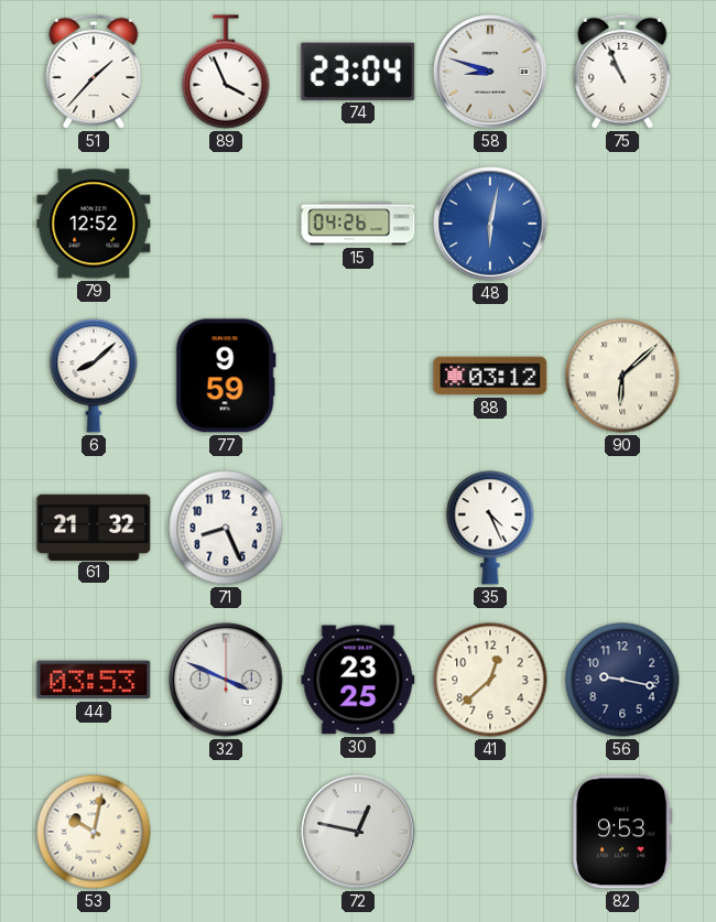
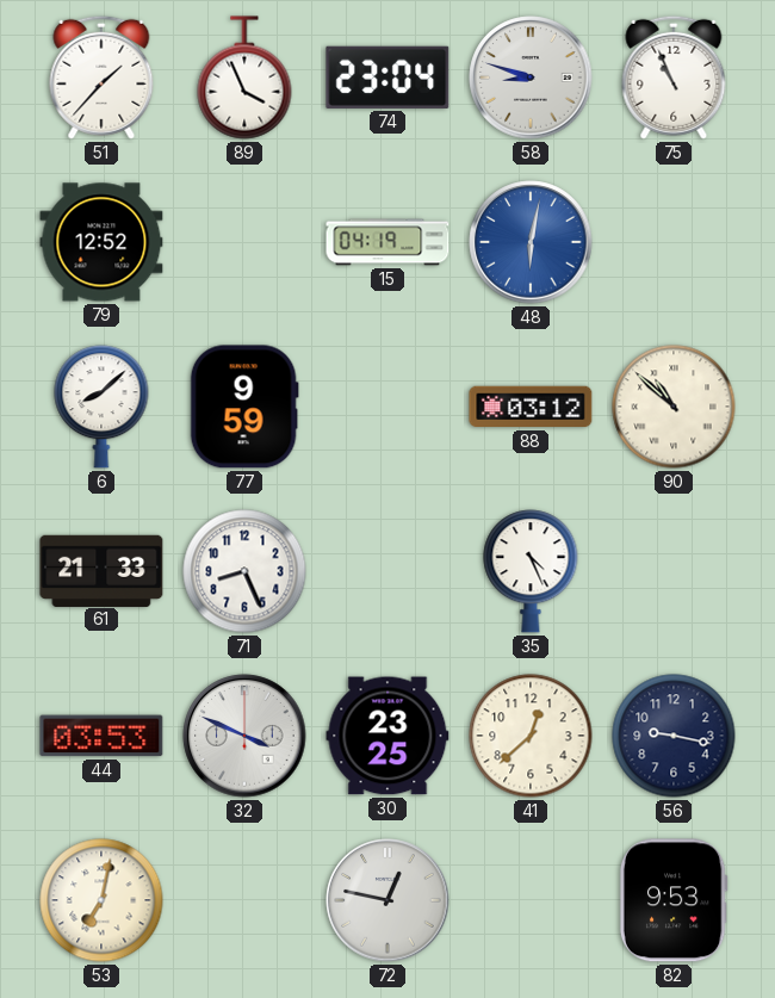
15: 04:26 -> 04:19 (387, 242)
90: 6:08 -> 10:52 (674, 407)
61: 21:32 -> 21:33 (101, 570)
53: 10:02 -> 7:02 (101, 900)
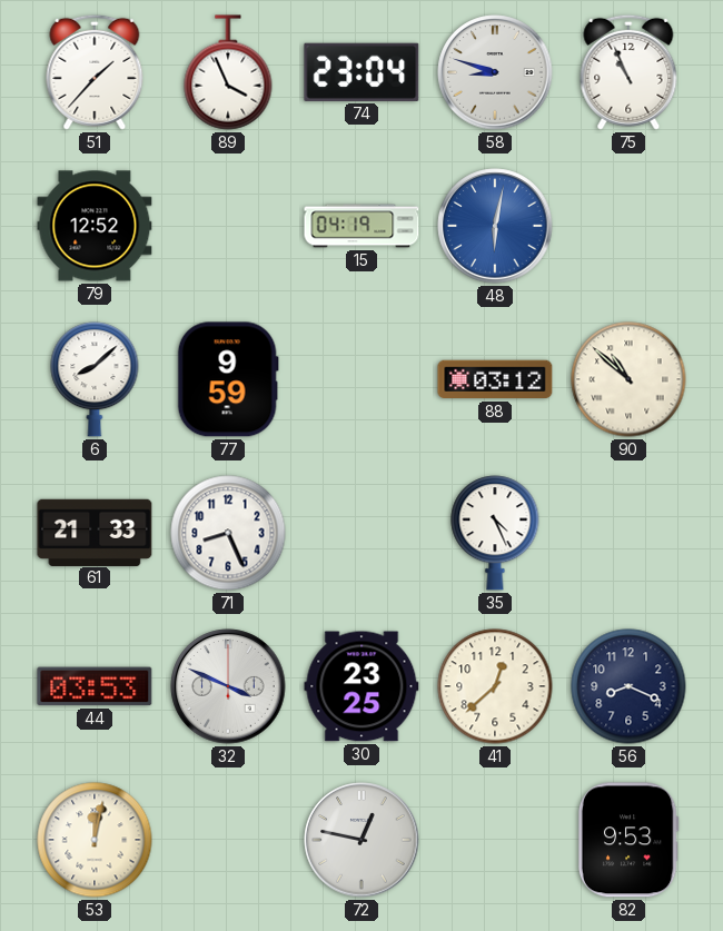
56: 9:17 -> 8:19 (628, 686)
53: 7:02 -> 12:02 (95, 840)
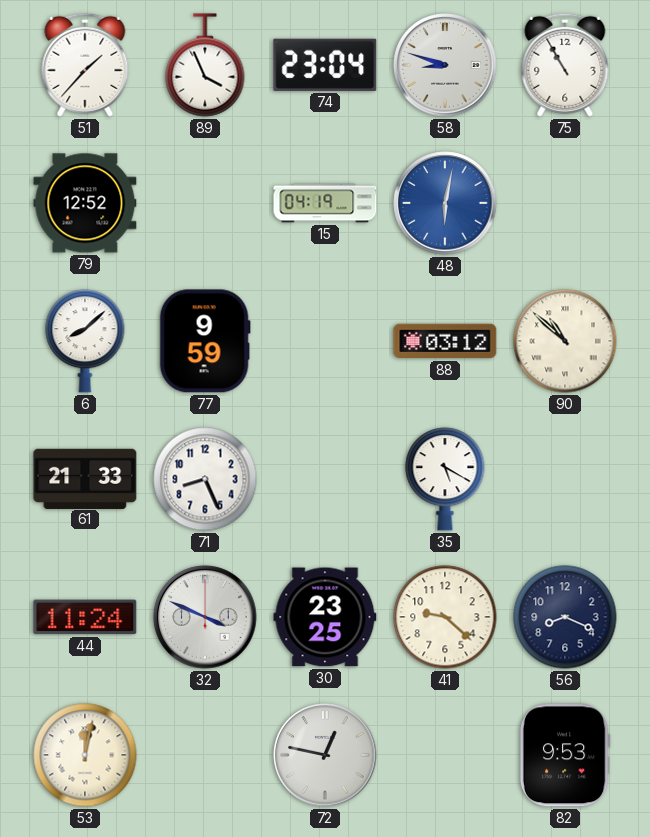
75: 10:56 -> 10:55 (565, 65)
35: 4:26 -> 5:20 (445, 479)
44: 03:53 -> 11:24 (85, 617)
41: 12:38 -> 9:22 (445, 617)
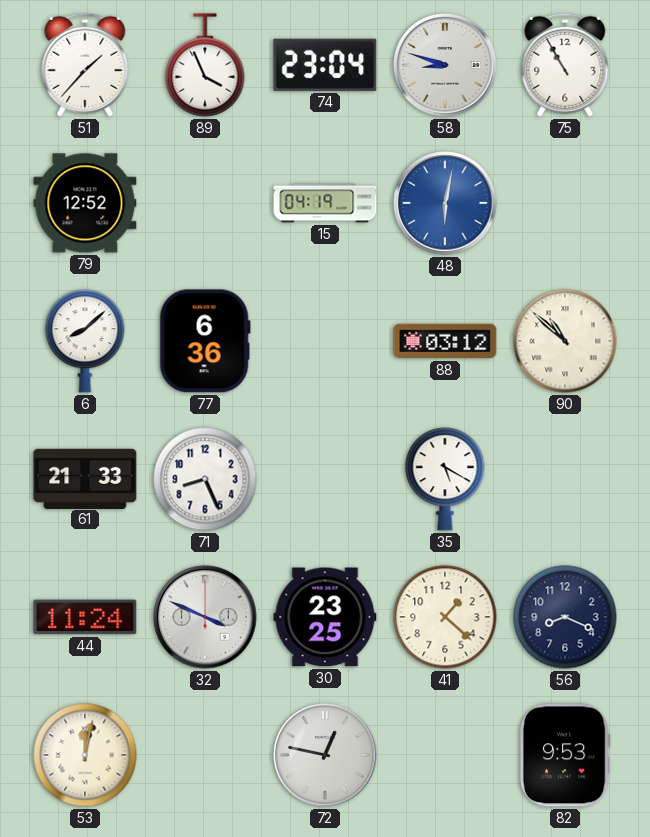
77: 9:59 -> 6:36 (205, 341)
41: 9:22 -> 1:22 (445, 617)
